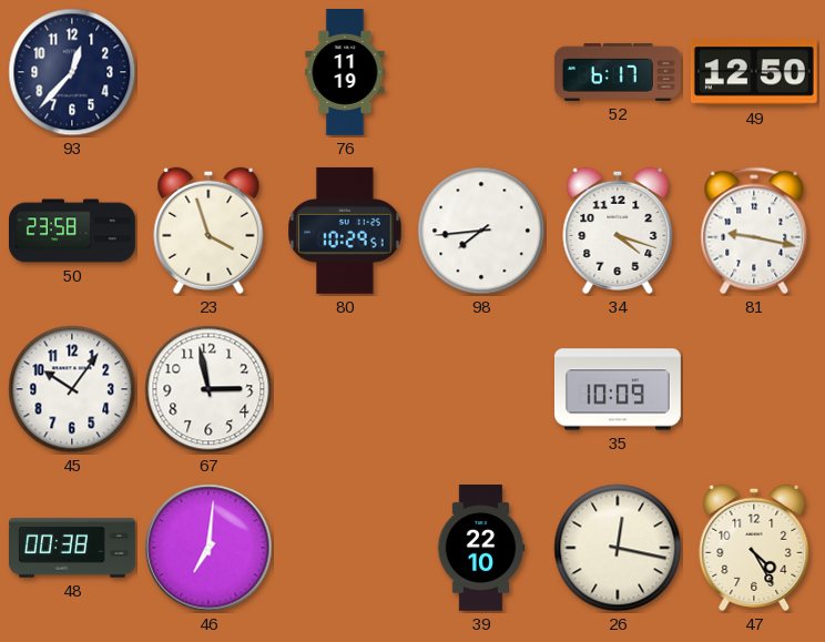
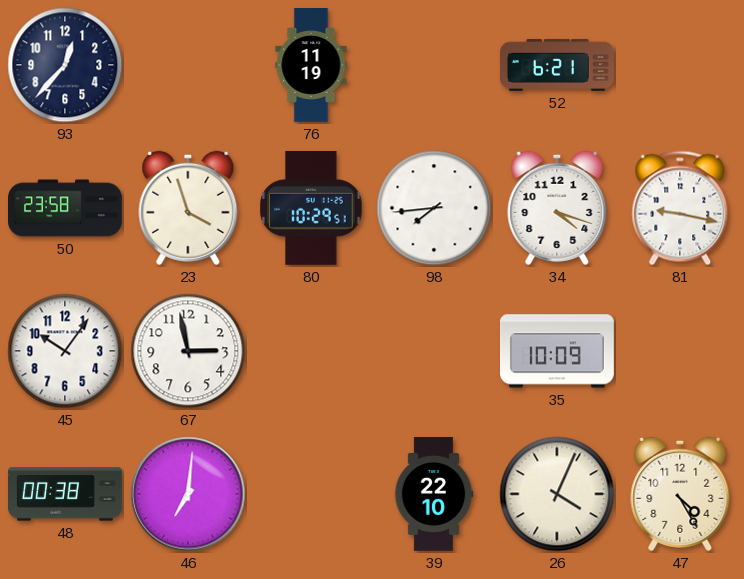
52: 6:17 -> 6:21 (557, 65)
49: 12:50 -> none (754, 72)
26: 12:17 -> 4:04 (557, 494)
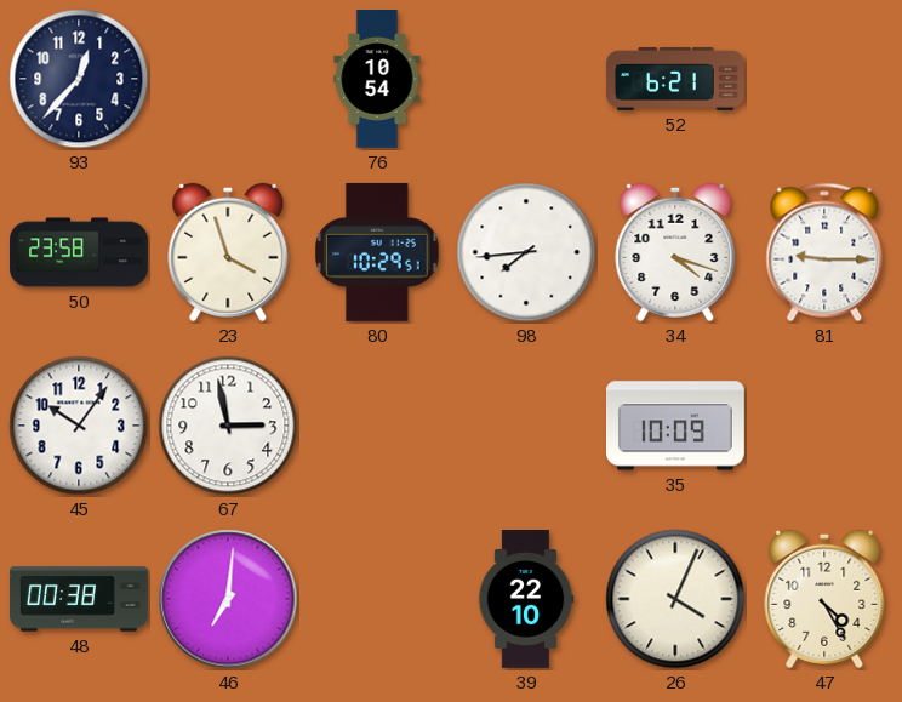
76: 11:19 -> 10:54 (377, 80)
81: 9:17 -> 9:15 (824, 252)
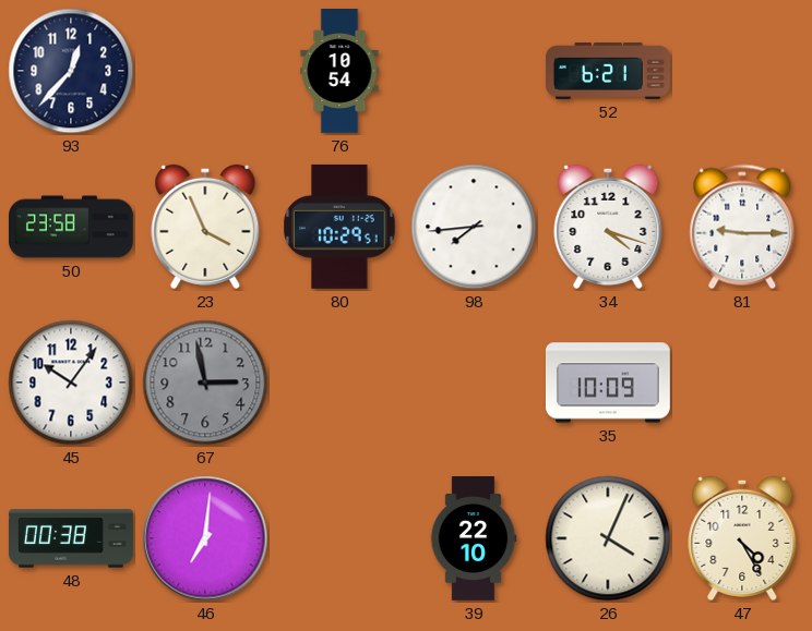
23: 3:57 -> 3:56 (205, 227)
67 dial: white -> grey (205, 383)
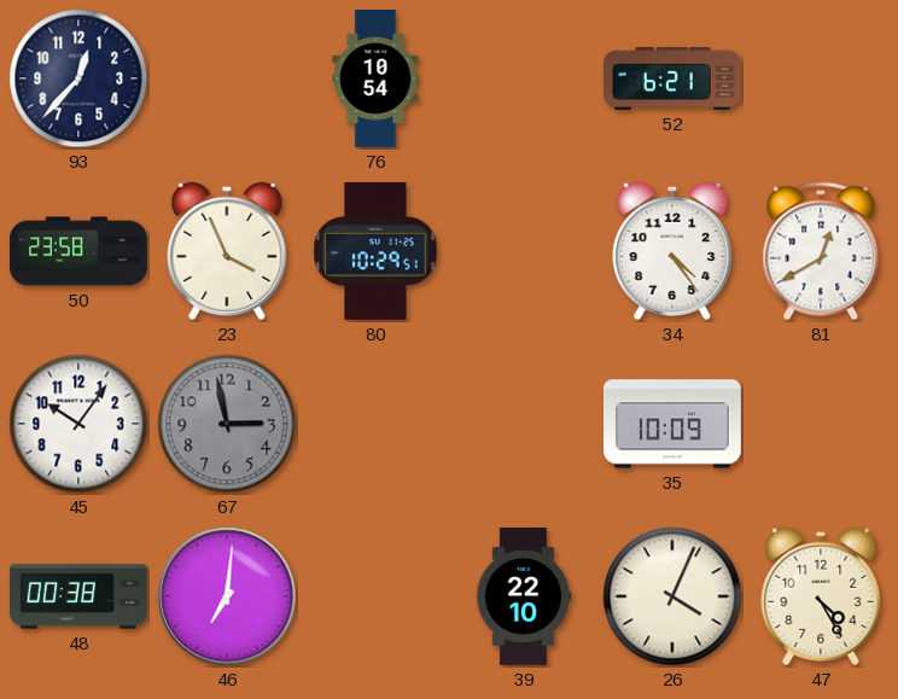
98: 7:44 -> none (474, 227)
34: 4:18 -> 4:24 (672, 251)
81: 9:15 -> 12:40 (821, 251)
